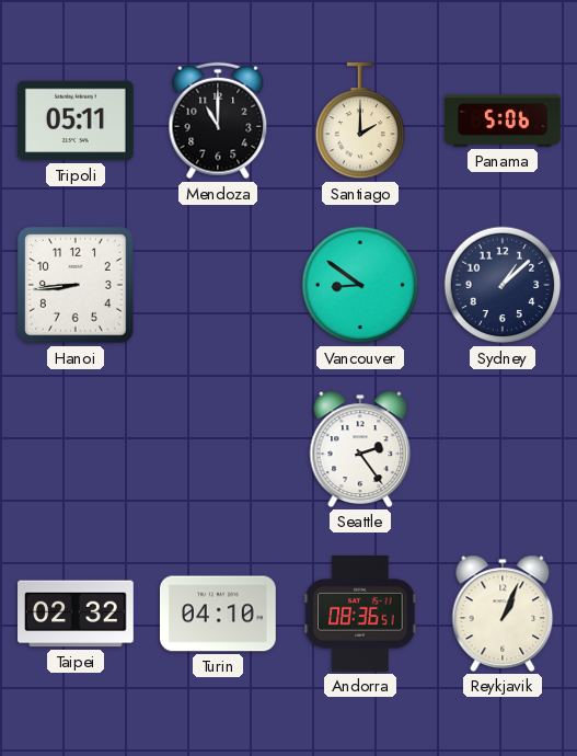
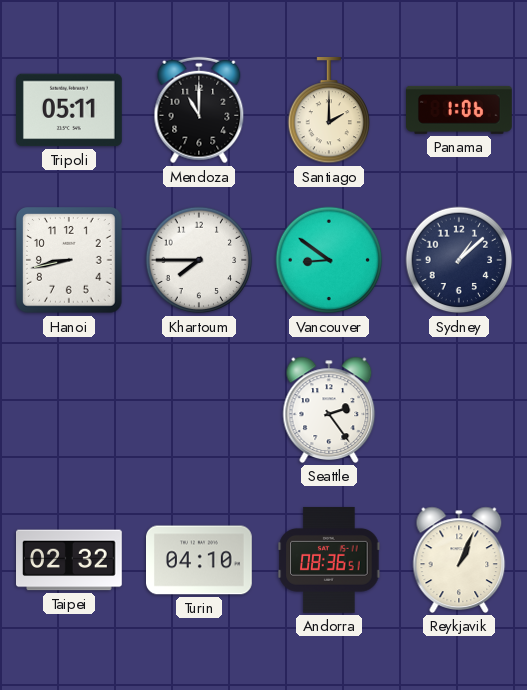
Panama: 5:06 -> 1:06 (460, 110)
Hanoi: 8:44 -> 8:43 (69, 260)
Khartoum: none -> 7:45 (199, 260)
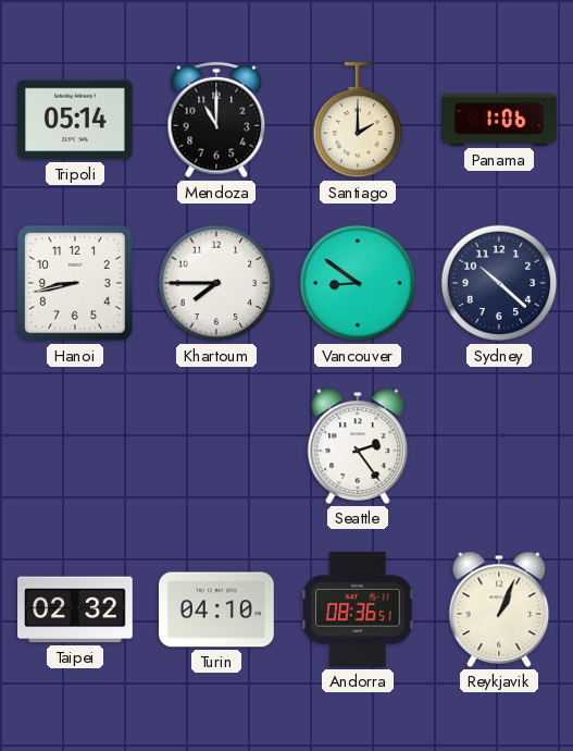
Tripoli: 05:11 -> 05:14 (76, 120)
Sydney: 1:08 -> 10:22 (499, 283)
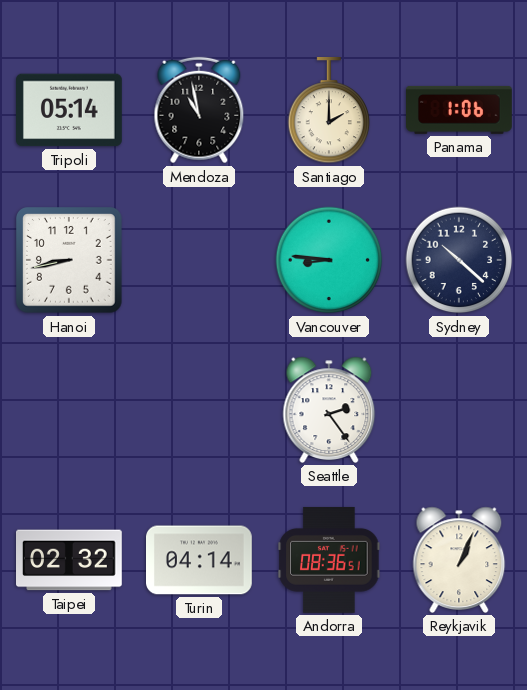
Mendoza: 11:00 -> 10:58 (199, 110)
Khartoum: 7:45 -> none (216, 283)
Vancouver: 8:51 -> 8:46 (329, 260)
Turin: 04:10 -> 04:14 (200, 560)
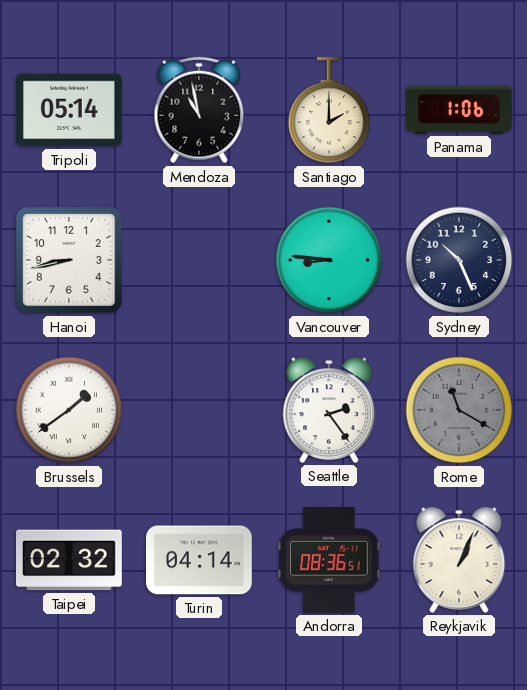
Sydney: 10:22 -> 10:26 (459, 260)
Brussels: none -> 1:39 (69, 410)
Rome: none -> 11:20 (459, 410)
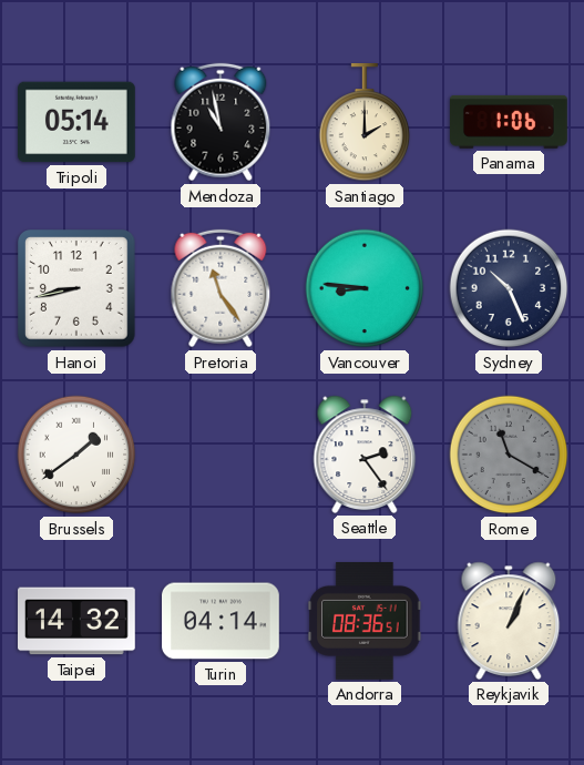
Pretoria: none -> 11:24 (221, 288)
Taipei: 02:32 -> 14:32 (78, 621)
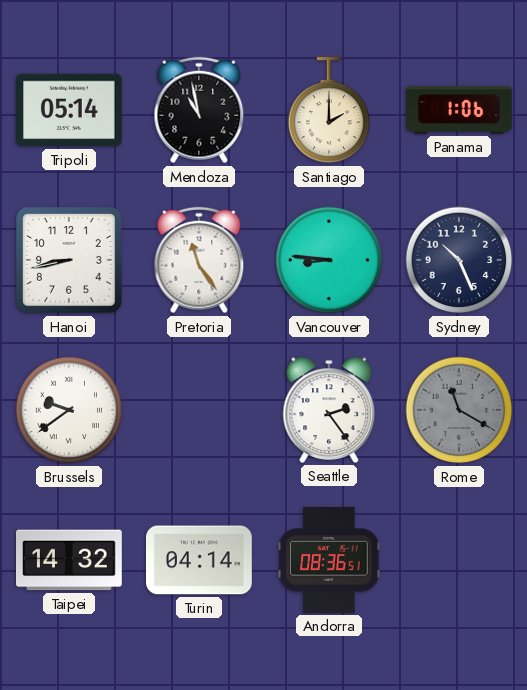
Brussels: 1:39 -> 9:39 (69, 410)
Reykjavik: 1:04 -> none (509, 621)
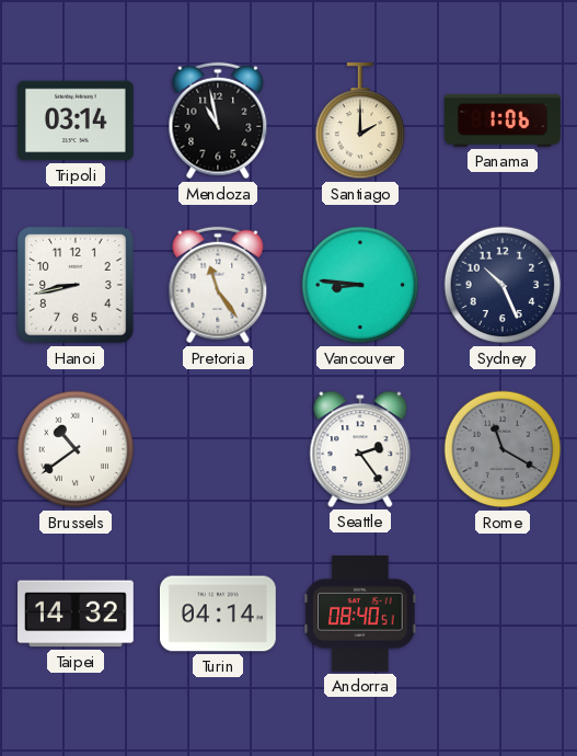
Tripoli: 05:14 -> 03:14 (77, 121)
Brussels: 9:39 -> 10:39 (76, 449)
Andorra: 08:36 -> 08:40 (360, 614)
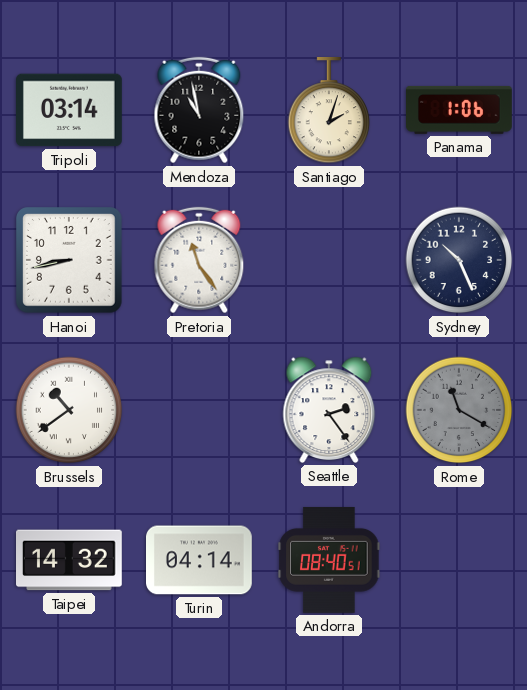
Santiago: 2:00 -> 2:03 (329, 111)
Vancouver: 8:46 -> none (360, 285)
